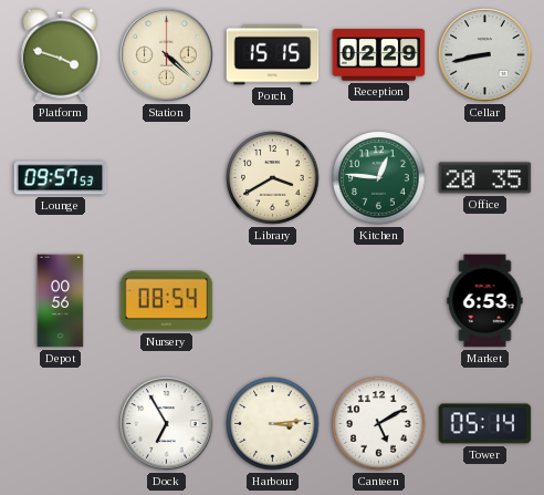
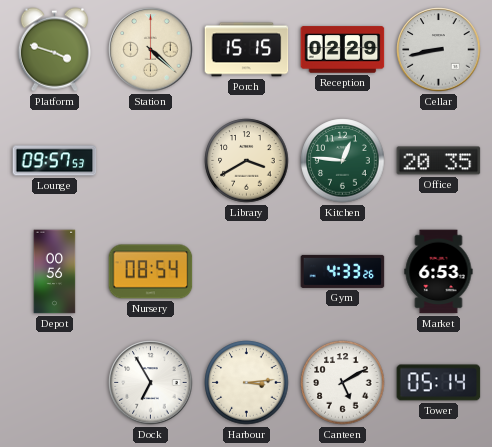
Gym: none -> 4:33 (343, 271)
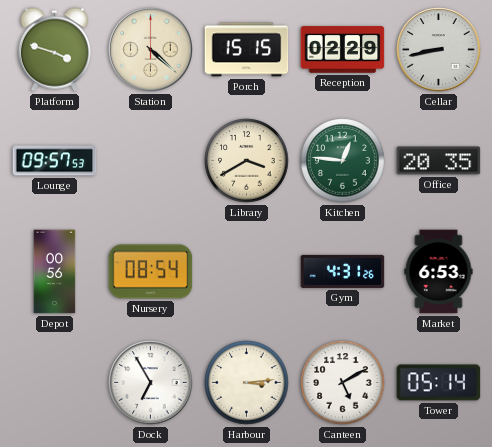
Gym: 4:33 -> 4:31 (343, 271)
